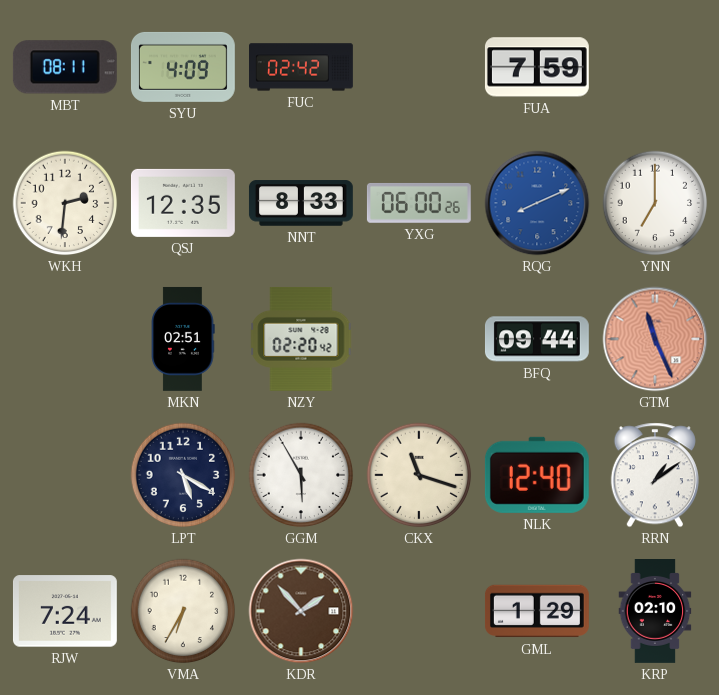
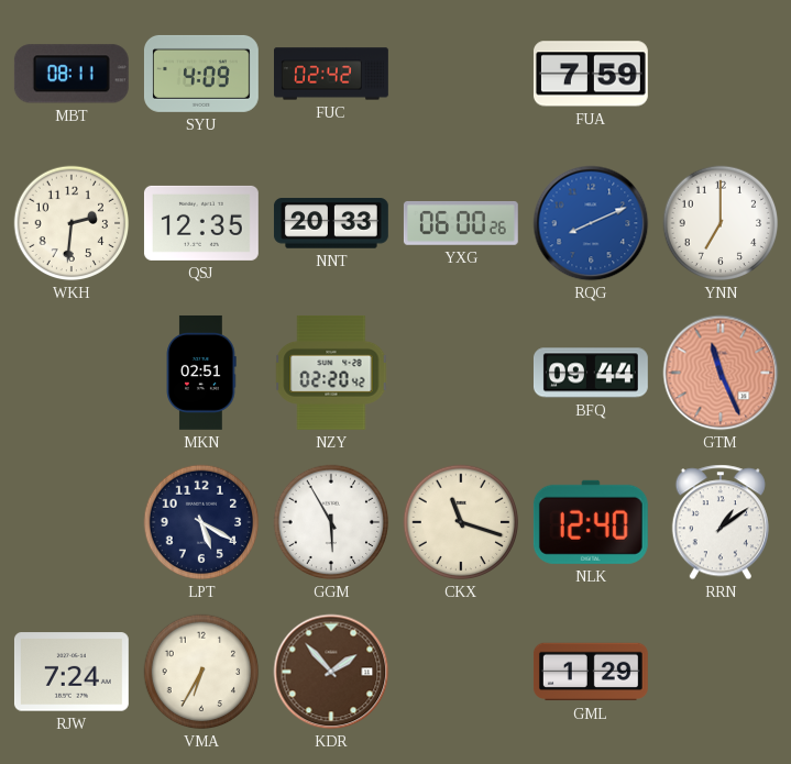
NNT: 8:33 -> 20:33 (331, 223)
KRP: 02:10 -> none (655, 612)
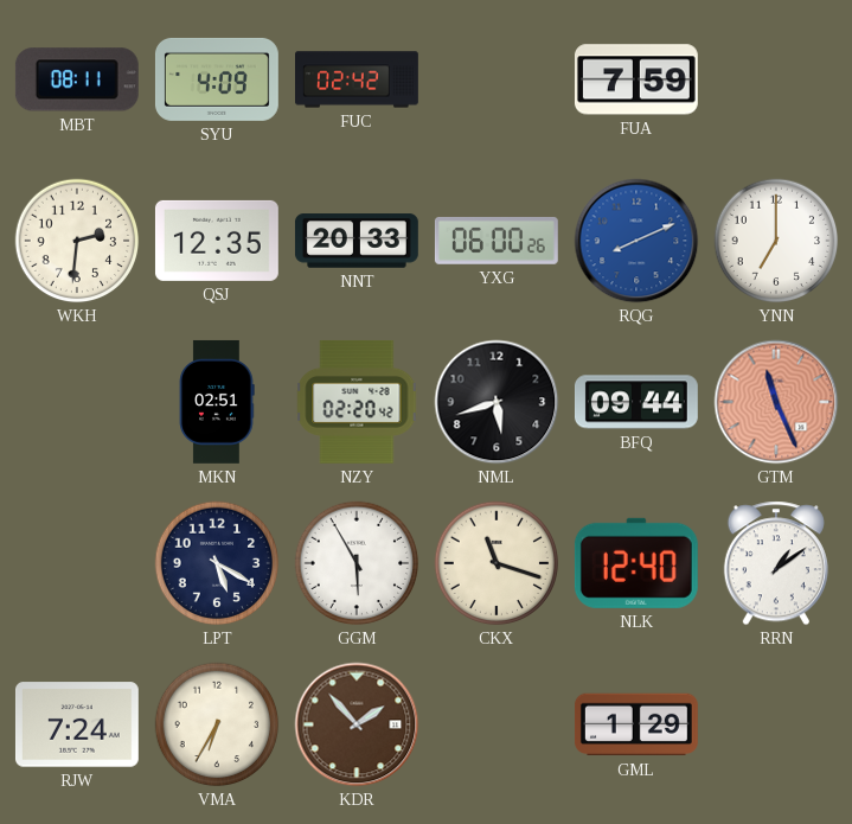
NML: none -> 5:42 (497, 402)
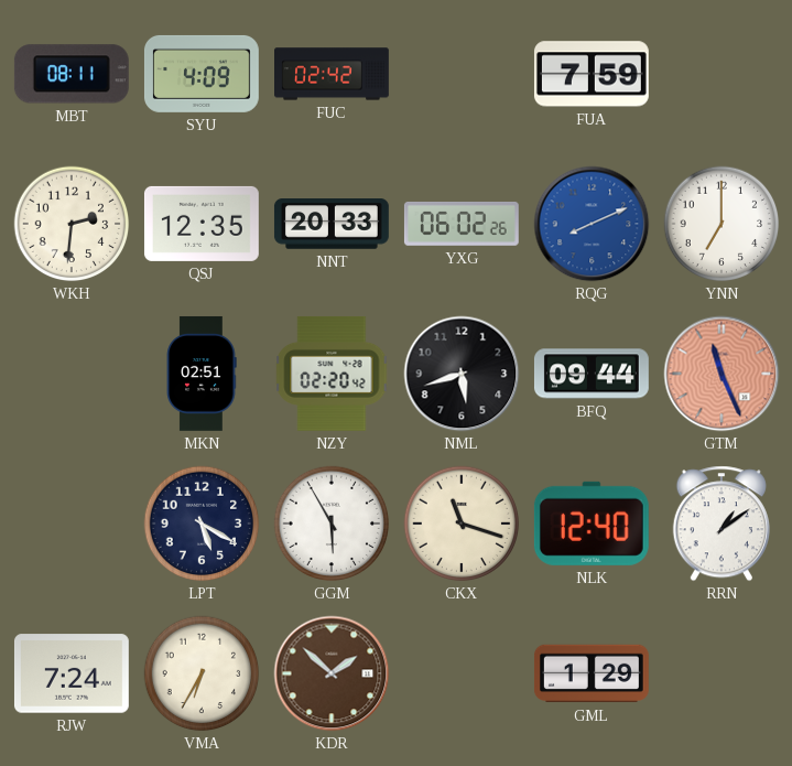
YXG: 06:00 -> 06:02 (462, 224)
KDR: 1:53 -> 1:52 (332, 673)
